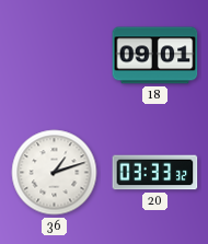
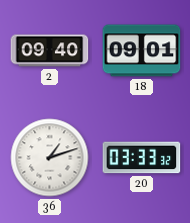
2: none -> 09:40 (50, 51)
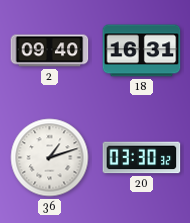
18: 09:01 -> 16:31 (142, 51)
20: 03:33 -> 03:30 (142, 158)
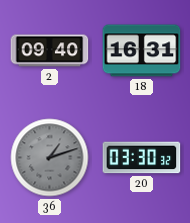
36 dial: white -> grey (50, 158)
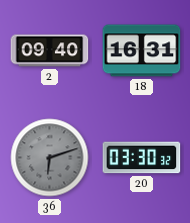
36: 1:12 -> 6:12 (50, 158)
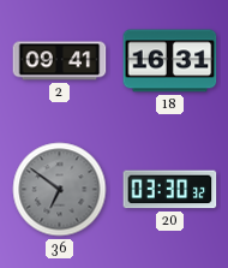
2: 09:40 -> 09:41 (60, 61)
36: 6:12 -> 6:51 (60, 190)
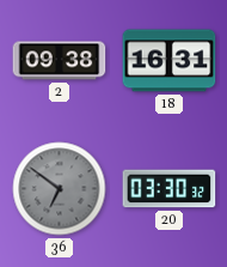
2: 09:41 -> 09:38 (60, 61)
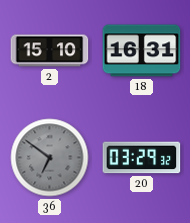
2: 09:38 -> 15:10 (50, 51)
20: 03:30 -> 03:29 (142, 158)
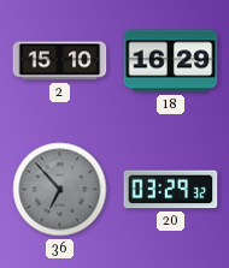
18: 16:31 -> 16:29 (171, 61)
36: 6:51 -> 6:53 (60, 190)
